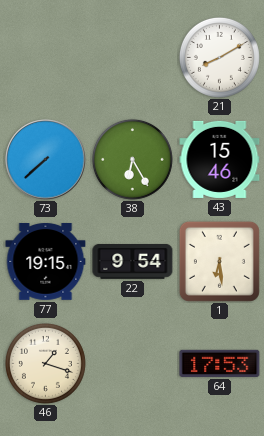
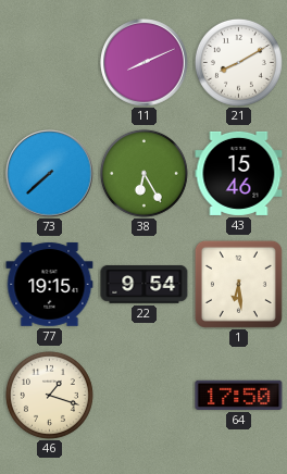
11: none -> 8:11 (145, 63)
64: 17:53 -> 17:50 (239, 395)
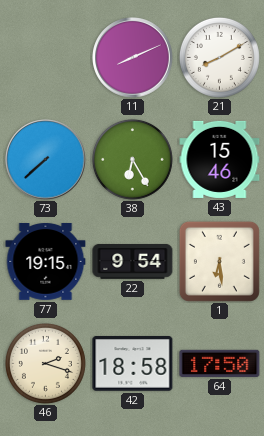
46: 1:18 -> 2:18 (45, 363)
42: none -> 18:58 (133, 364)
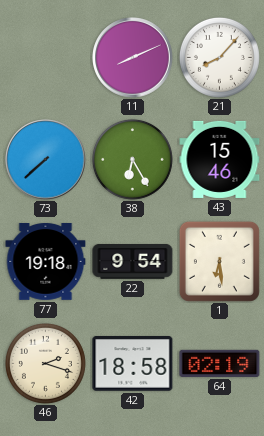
21: 8:10 -> 8:07 (219, 57)
77: 19:15 -> 19:18 (46, 262)
64: 17:50 -> 02:19 (220, 363)
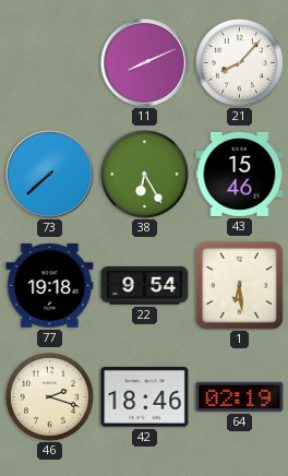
42: 18:58 -> 18:46 (145, 397)
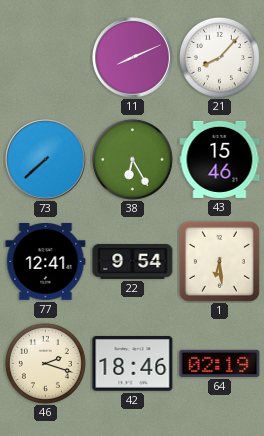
77: 19:18 -> 12:41 (46, 262)
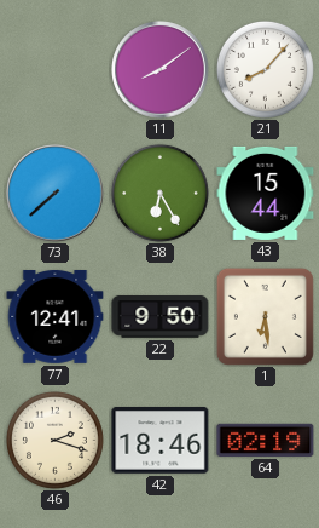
11: 8:11 -> 8:09 (161, 70)
43: 15:46 -> 15:44 (266, 193)
22: 9:54 -> 9:50 (161, 317)
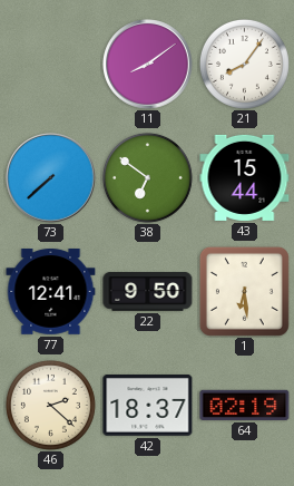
21: 8:07 -> 8:06 (244, 64)
38: 6:25 -> 6:51 (147, 177)
46: 2:18 -> 2:22 (50, 405)
42: 18:46 -> 18:37 (148, 406)
